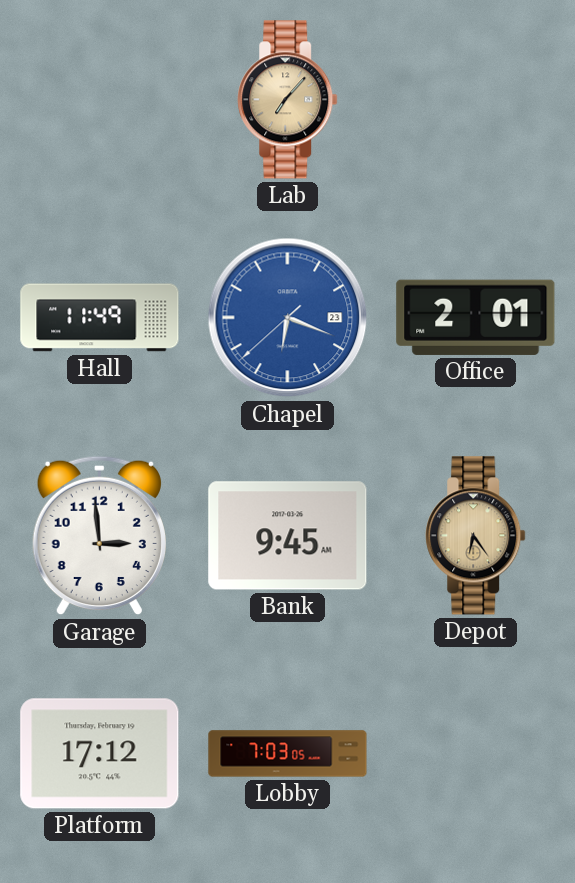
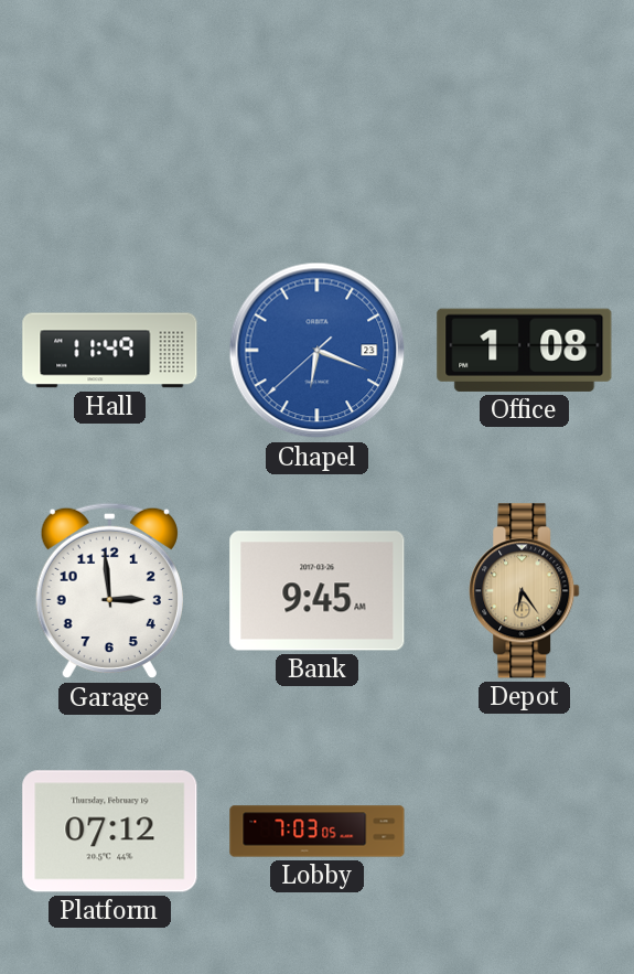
Lab: 7:07 -> none (288, 100)
Office: 2:01 -> 1:08 (525, 350)
Platform: 17:12 -> 07:12 (110, 832)
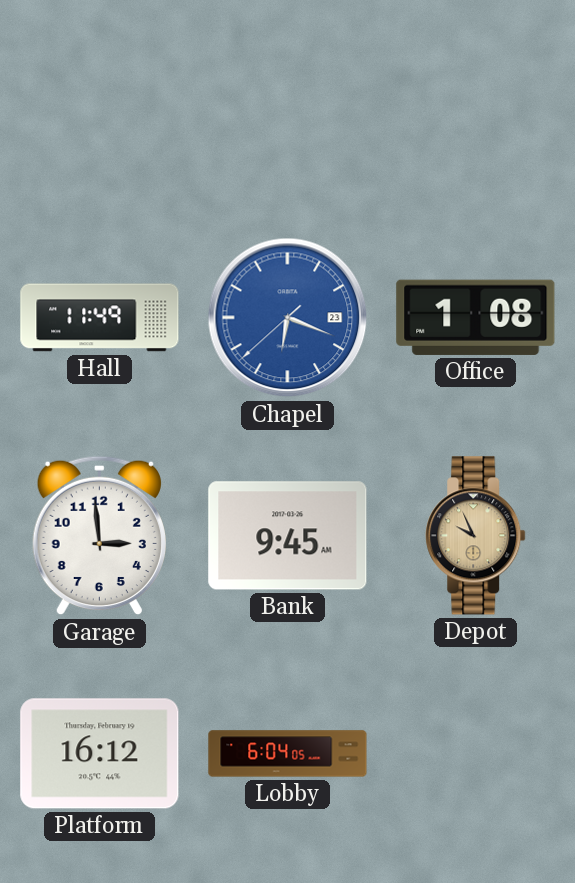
Depot: 6:24 -> 9:56 (476, 536)
Platform: 07:12 -> 16:12 (100, 754)
Lobby: 7:03 -> 6:04 (288, 754)
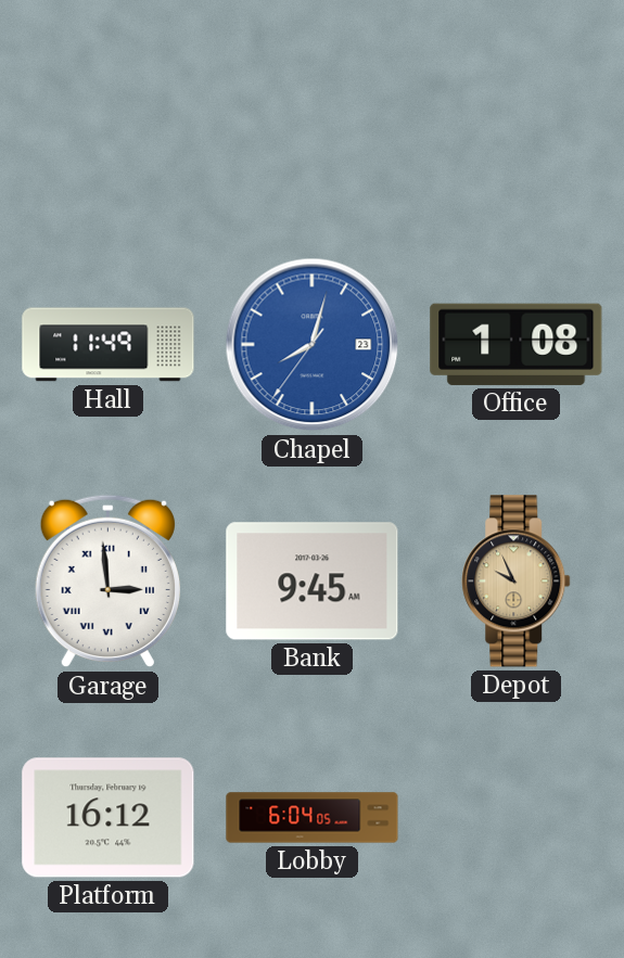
Chapel: 6:18 -> 8:02 (313, 345)
Garage numerals: Arabic -> Roman (107, 582)
